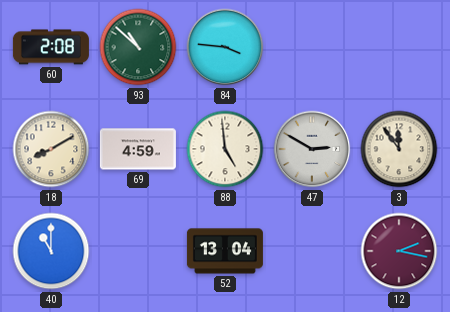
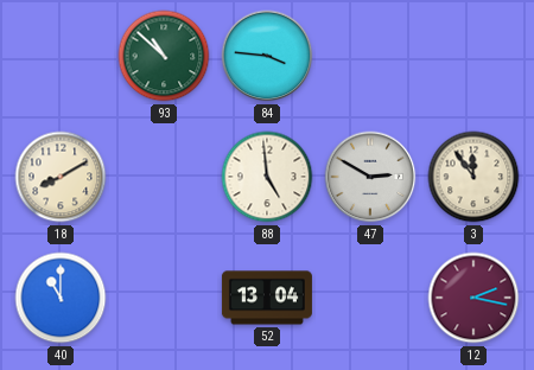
60: 2:08 -> none (51, 47)
69: 4:59 -> none (138, 149)
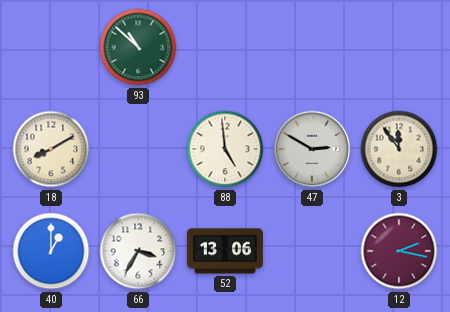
84: 3:46 -> none (267, 56)
40: 11:00 -> 1:00 (51, 251)
66: none -> 3:35 (138, 251)
52: 13:04 -> 13:06 (225, 251)
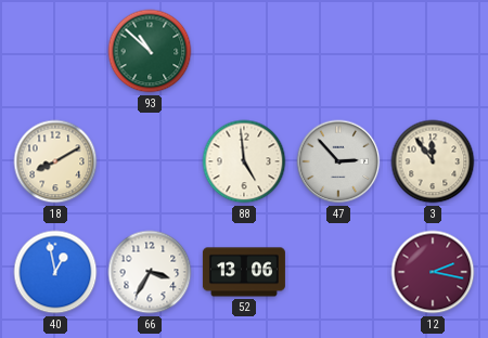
47: 2:50 -> 2:53 (338, 161)
40: 1:00 -> 12:58 (55, 272)
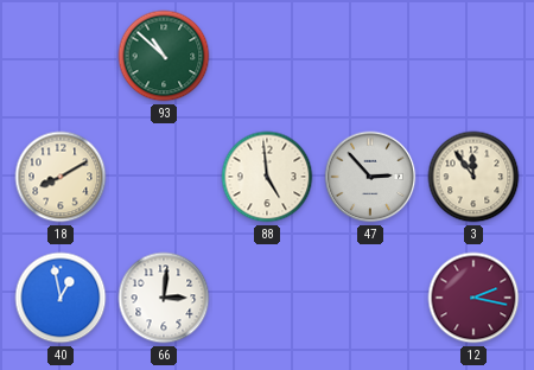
66: 3:35 -> 3:01 (164, 298)
52: 13:06 -> none (244, 272)
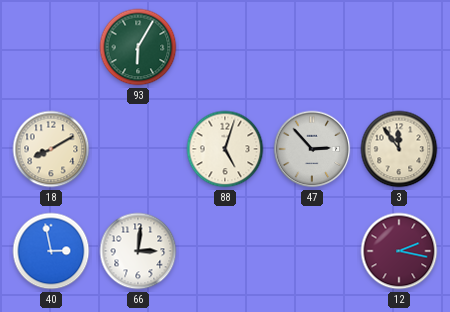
93: 10:52 -> 6:05 (138, 47)
88: 4:59 -> 5:03 (225, 149)
40: 12:58 -> 2:58 (51, 251)
